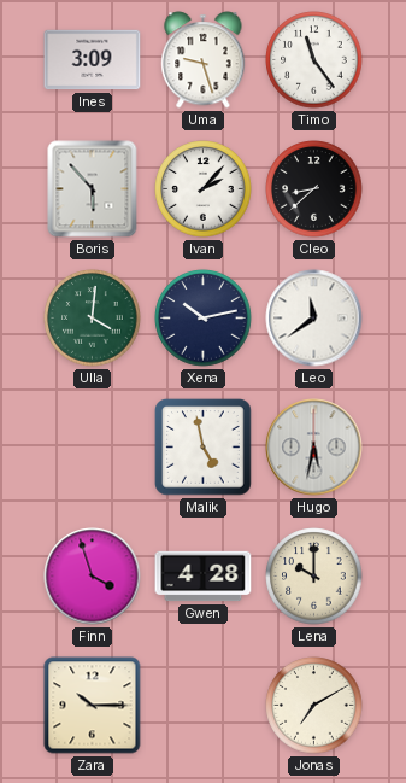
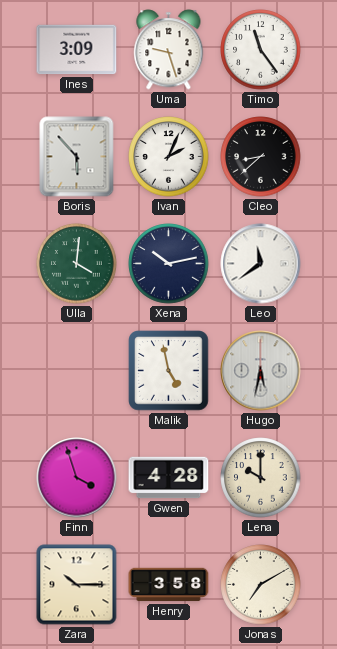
Ivan: 2:07 -> 2:04 (169, 157)
Henry: none -> 3:58 (169, 585)
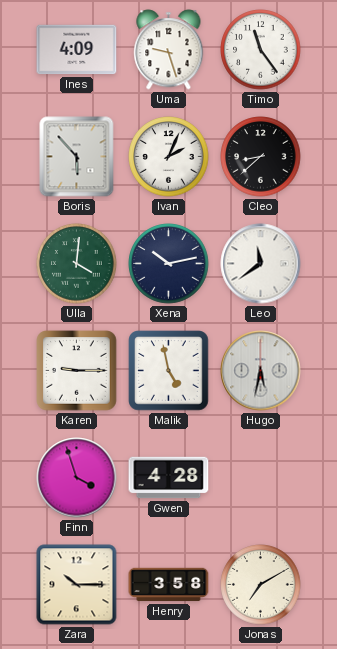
Ines: 3:09 -> 4:09 (77, 50)
Karen: none -> 9:15 (77, 371)
Lena: 10:00 -> none (261, 478)
